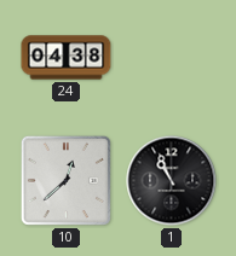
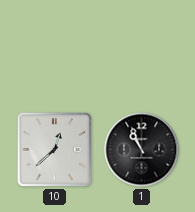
24: 04:38 -> none (67, 58)
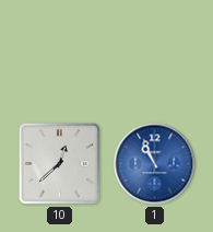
1 dial: black -> blue (155, 164)
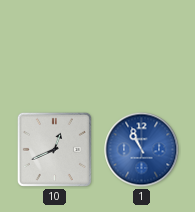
10: 12:38 -> 12:41 (54, 149)
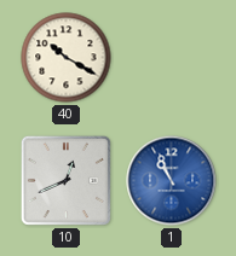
40: none -> 10:20 (67, 58)
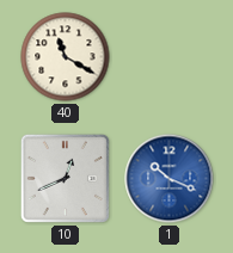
40: 10:20 -> 11:20 (66, 57)
1: 10:56 -> 10:19 (170, 179)
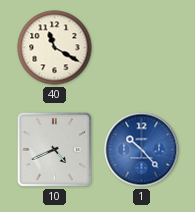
10: 12:41 -> 4:41 (54, 149)
1: 10:19 -> 10:23 (142, 150)
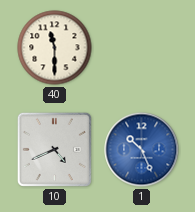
40: 11:20 -> 11:30 (55, 48)
1: 10:23 -> 10:26 (142, 150)
